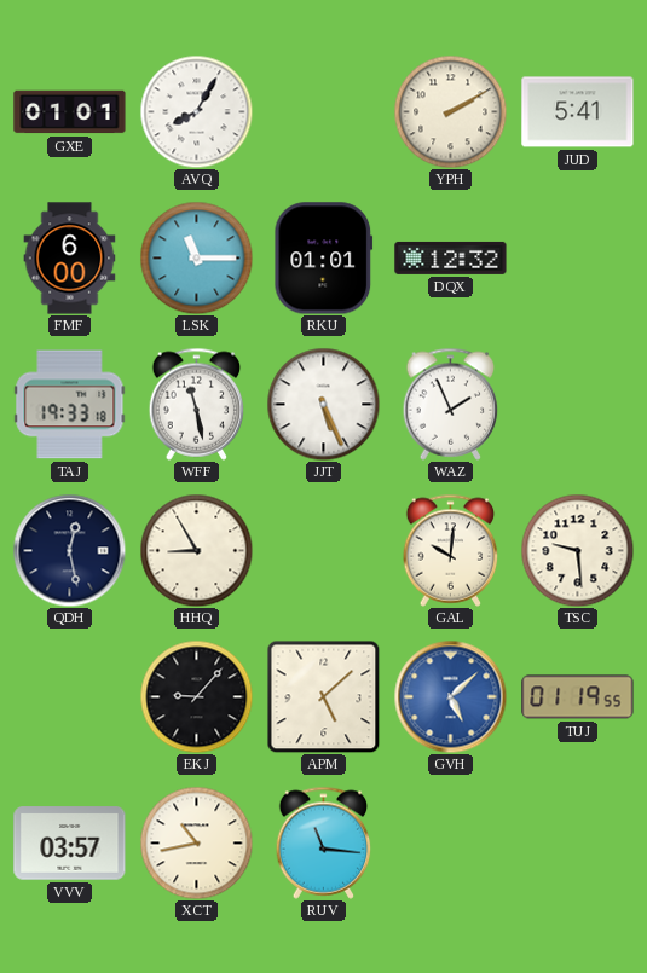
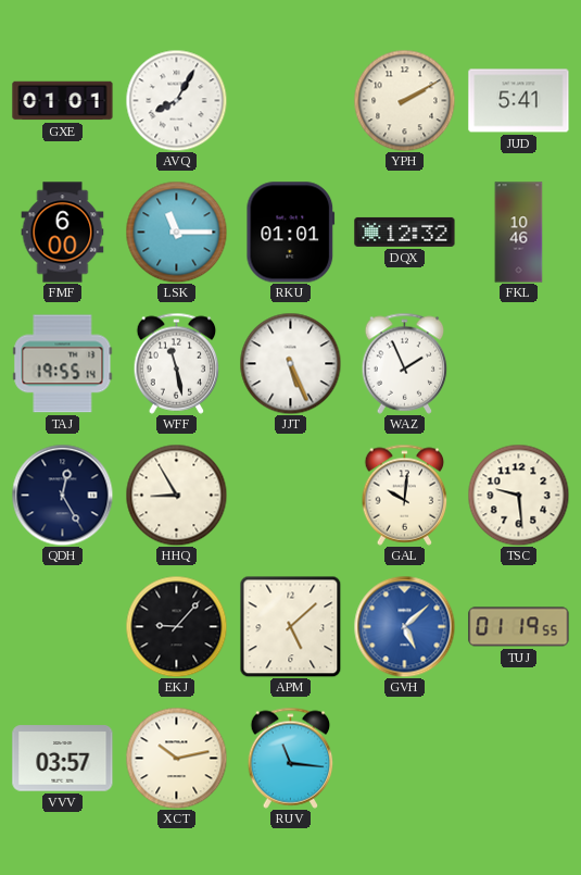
FKL: none -> 10:46 (519, 233)
TAJ: 19:33 -> 19:55 (63, 364)
QDH: 12:28 -> 12:25 (62, 495)
XCT: 10:43 -> 10:13 (176, 758)
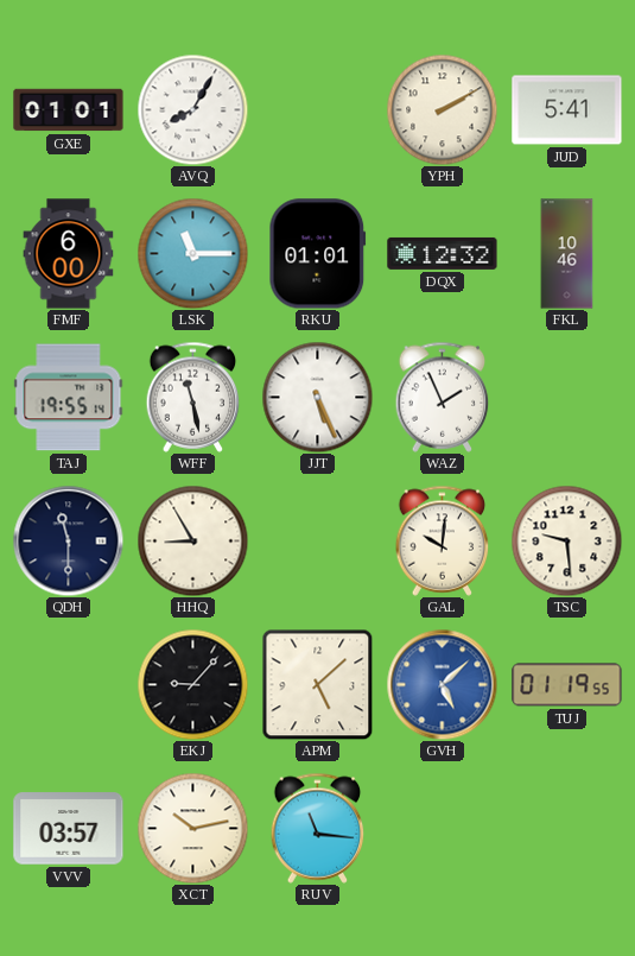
QDH: 12:25 -> 11:30 (68, 540)
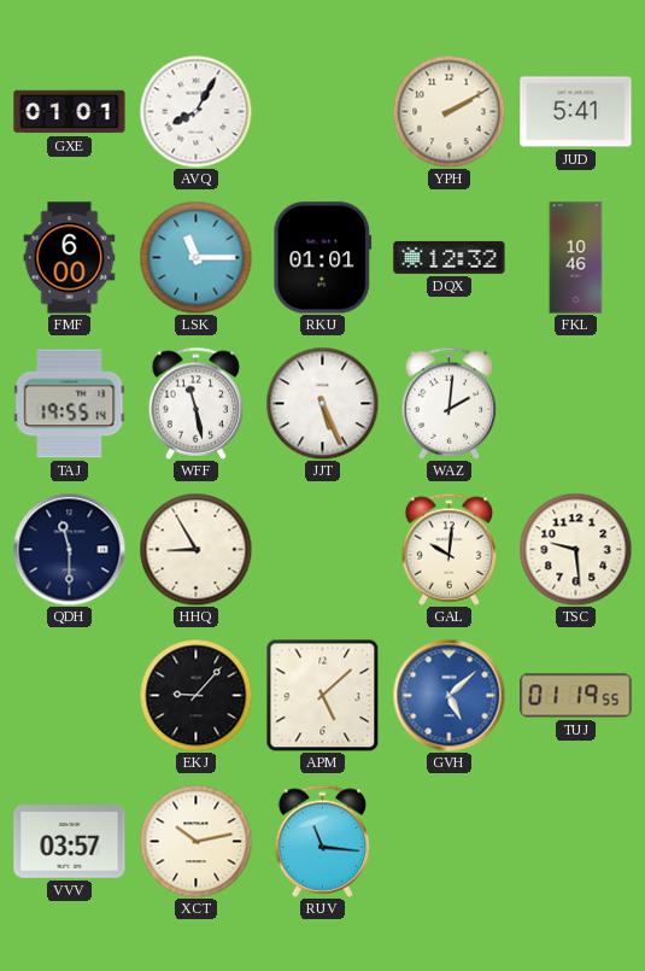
WAZ: 1:56 -> 2:01 (450, 403)
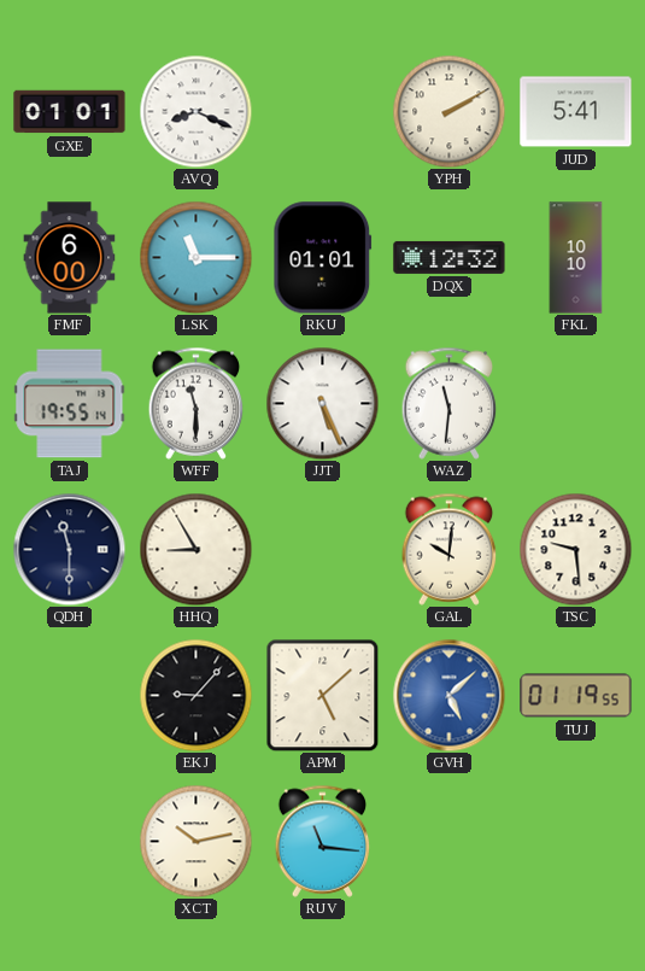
AVQ: 8:05 -> 8:19 (195, 111)
FKL: 10:46 -> 10:10 (576, 258)
WFF: 11:28 -> 11:30 (197, 403)
WAZ: 2:01 -> 11:31 (450, 403)
VVV: 03:57 -> none (70, 842)
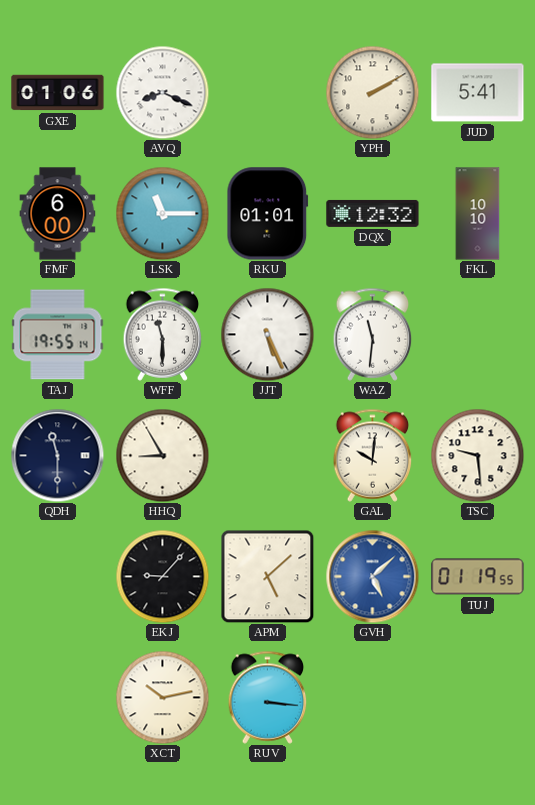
GXE: 01:01 -> 01:06 (58, 93)
RUV: 11:16 -> 3:16 (268, 697)
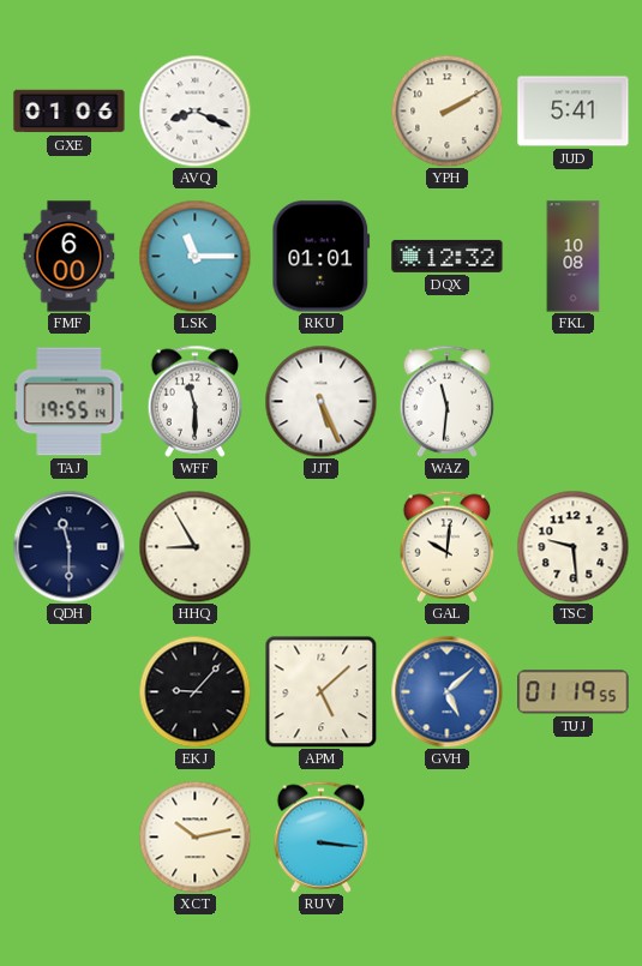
FKL: 10:10 -> 10:08 (574, 257)
